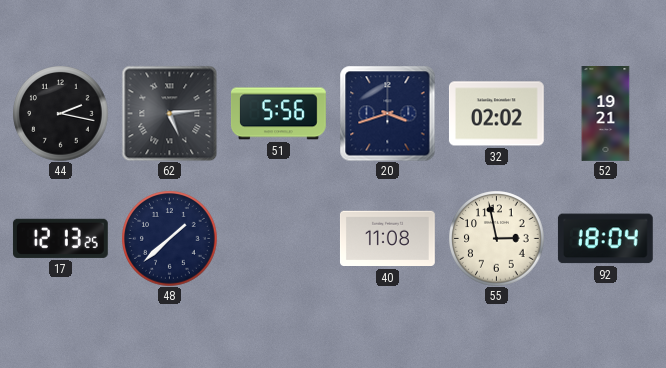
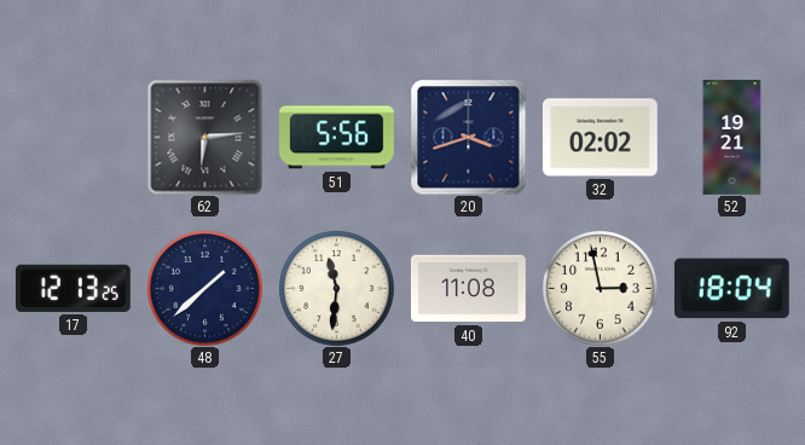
44: 2:17 -> none (60, 113)
62: 5:14 -> 6:14 (204, 137)
27: none -> 11:31 (336, 288)
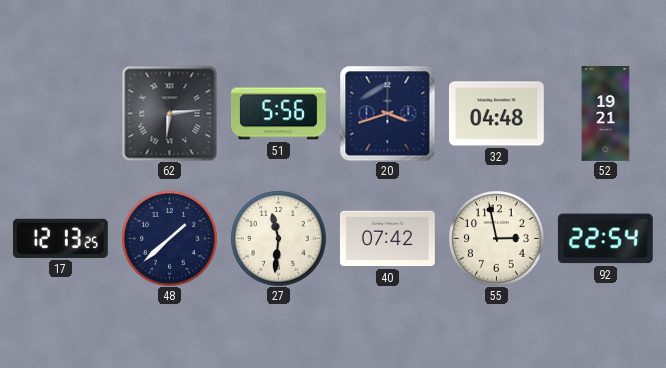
32: 02:02 -> 04:48 (496, 114)
40: 11:08 -> 07:42 (388, 239)
92: 18:04 -> 22:54 (605, 239)
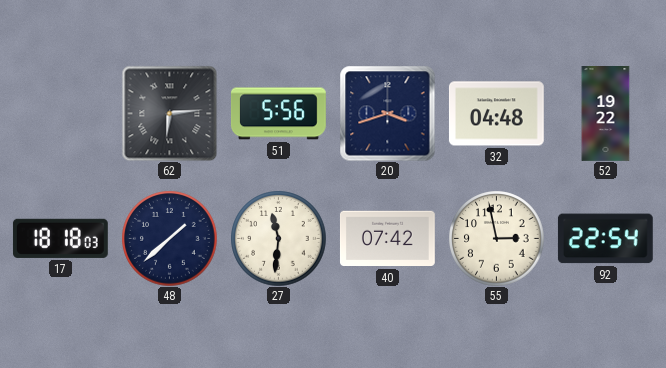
52: 19:21 -> 19:22 (606, 114)
17: 12:13 -> 18:18 (60, 238)
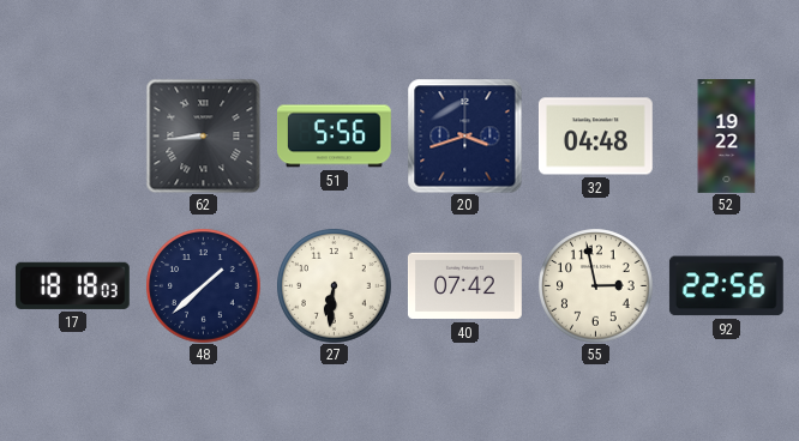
62: 6:14 -> 8:44 (203, 135)
27: 11:31 -> 6:31 (334, 285)
92: 22:54 -> 22:56 (726, 286)
